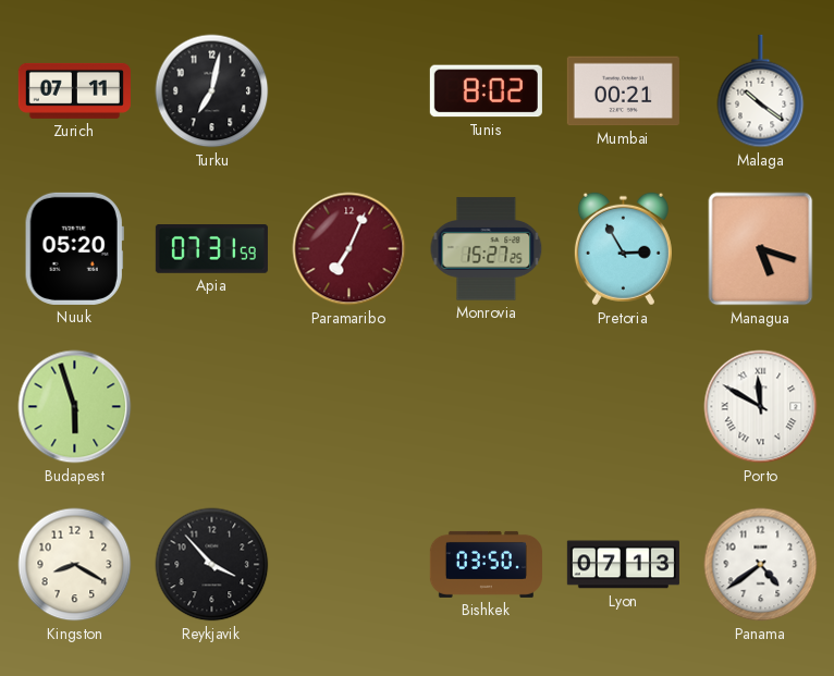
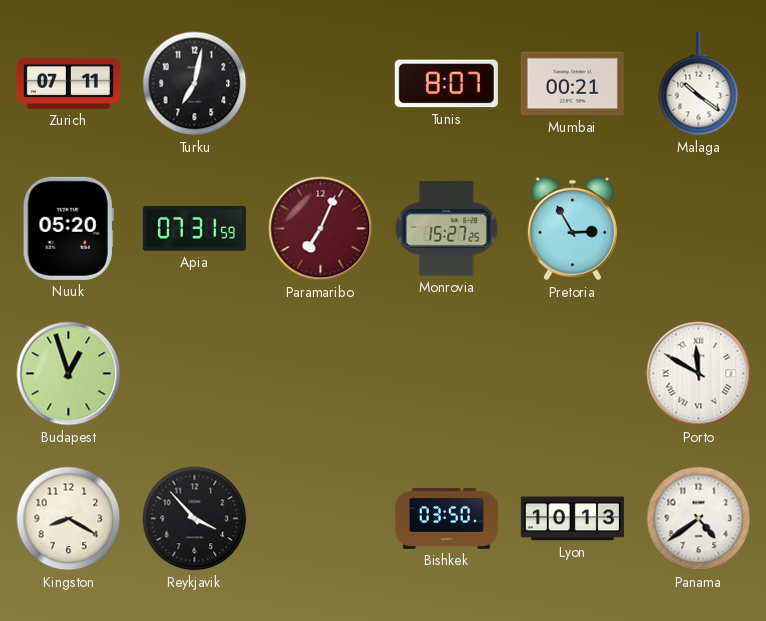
Tunis: 8:02 -> 8:07 (446, 84)
Managua: 5:18 -> none (761, 249)
Budapest: 5:57 -> 12:57 (69, 374)
Lyon: 07:13 -> 10:13 (572, 519)
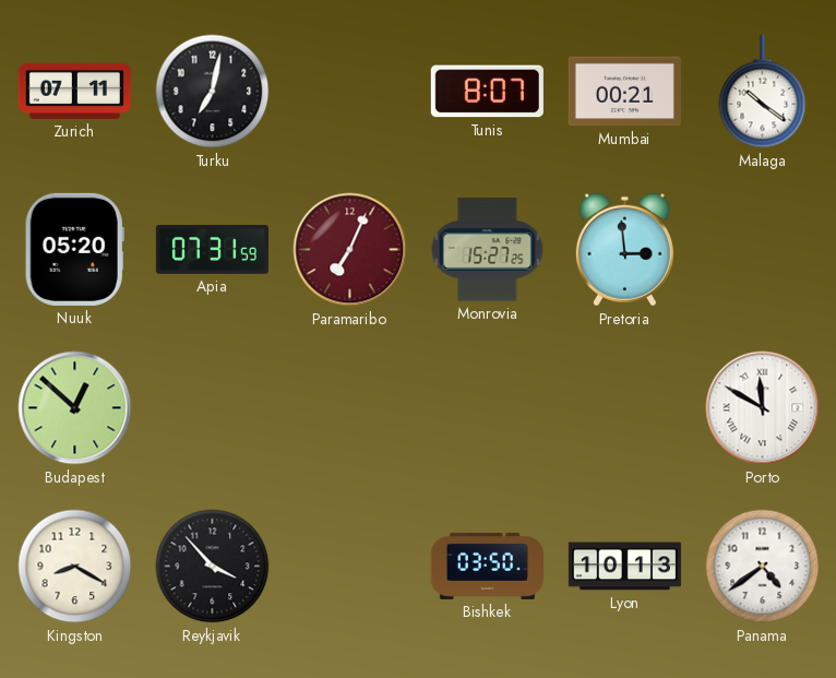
Pretoria: 2:55 -> 2:59 (624, 250)
Budapest: 12:57 -> 12:52 (75, 408)
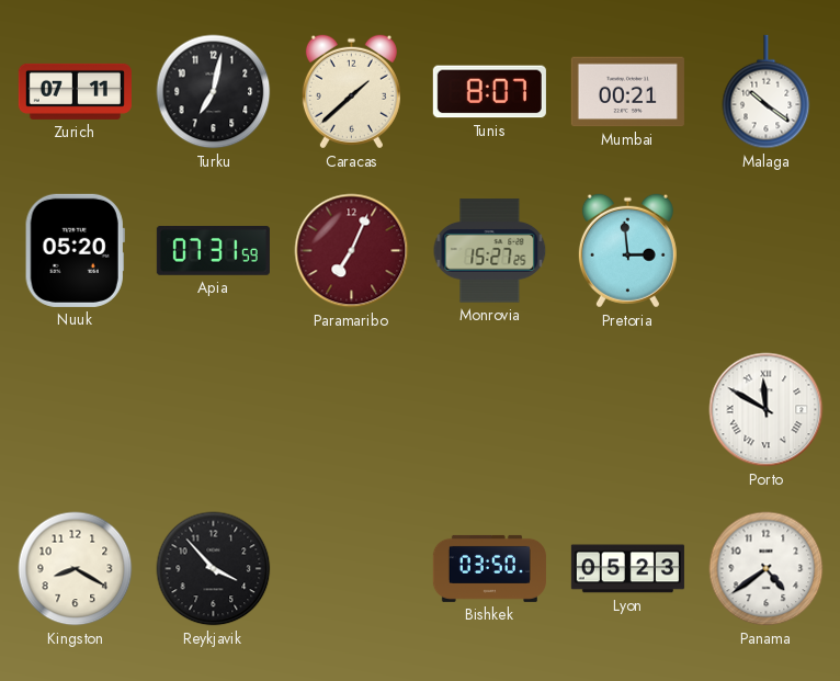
Caracas: none -> 1:38 (351, 92)
Budapest: 12:52 -> none (75, 408)
Lyon: 10:13 -> 05:23 (627, 569)
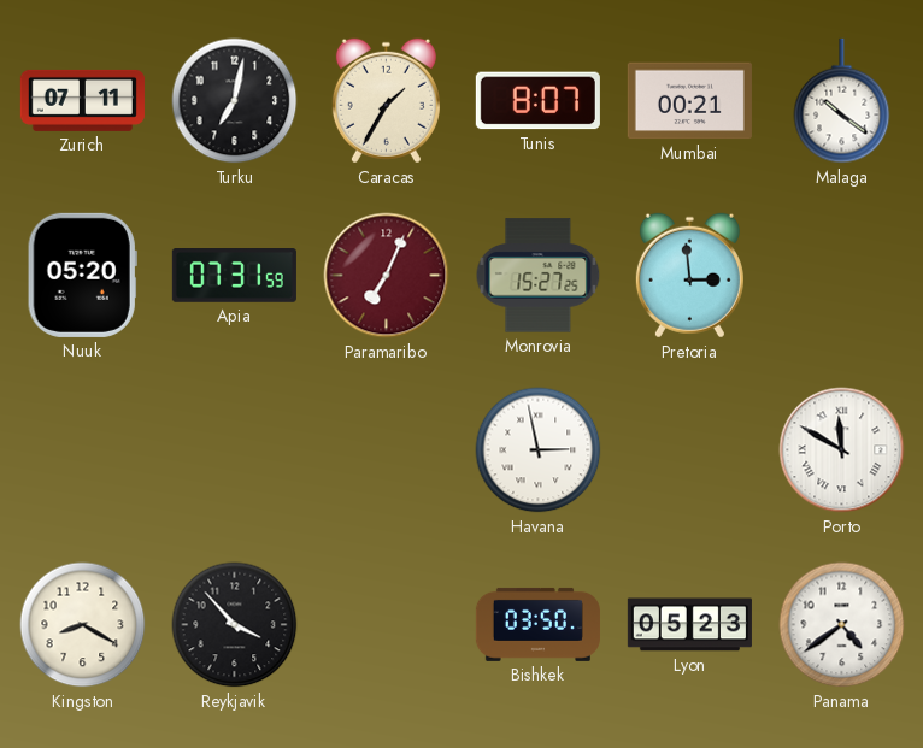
Caracas: 1:38 -> 1:35 (386, 101)
Havana: none -> 2:58 (539, 450)
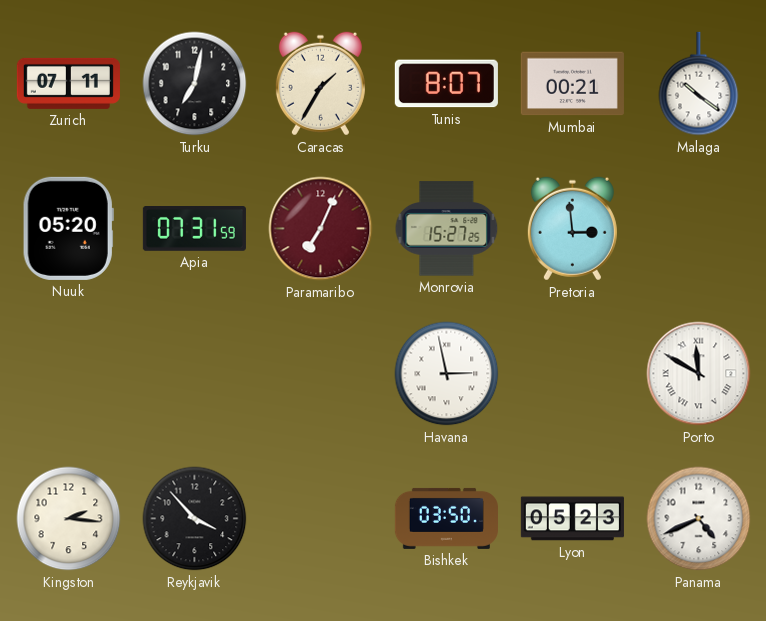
Kingston: 8:20 -> 2:16 (69, 519)
Panama: 4:39 -> 4:41 (699, 519)
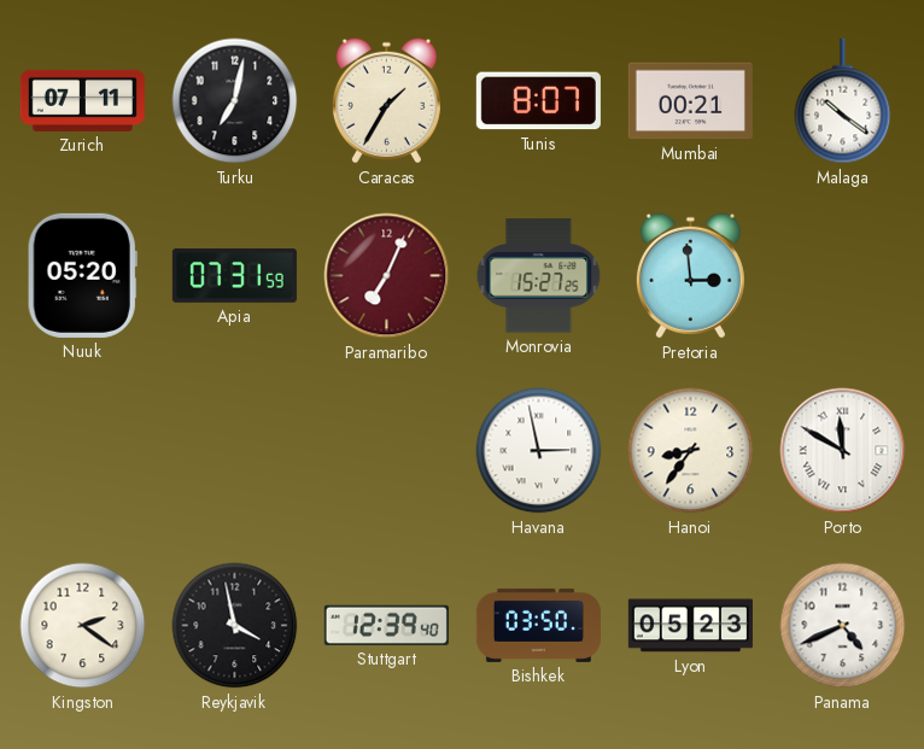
Hanoi: none -> 8:36 (691, 451)
Kingston: 2:16 -> 2:21 (83, 626)
Reykjavik: 3:53 -> 3:58 (235, 626)
Stuttgart: none -> 12:39 (386, 625)
